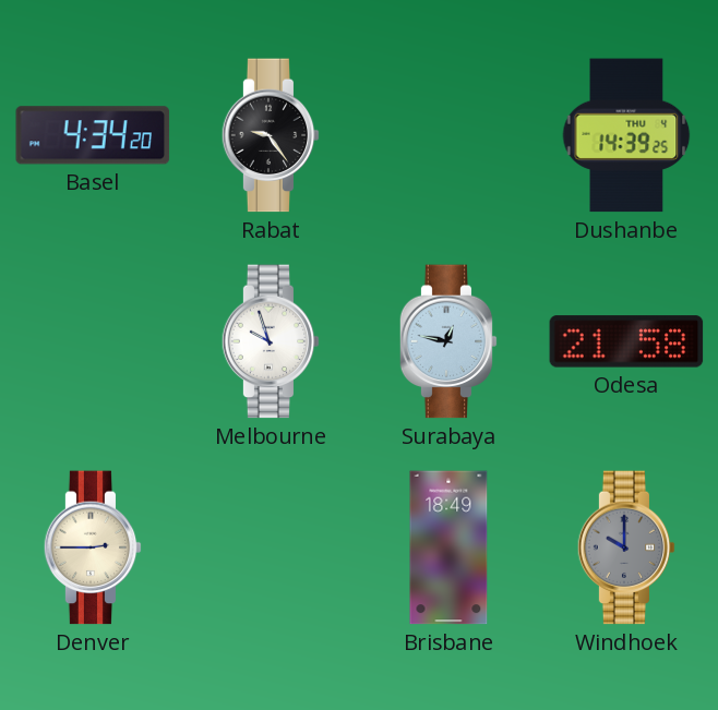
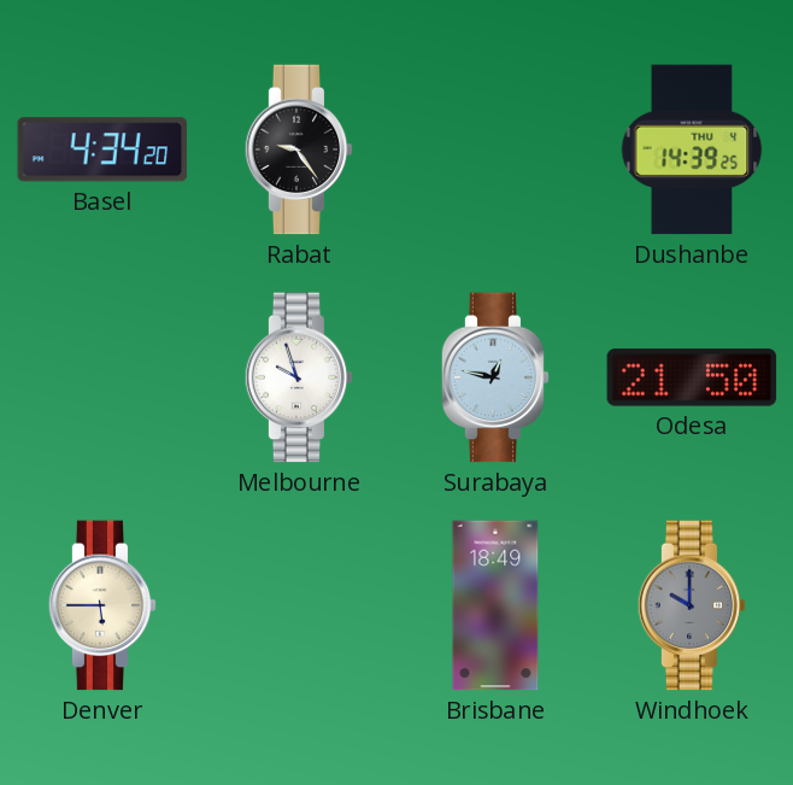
Odesa: 21:58 -> 21:50 (692, 377)
Denver: 2:45 -> 5:45 (102, 605)
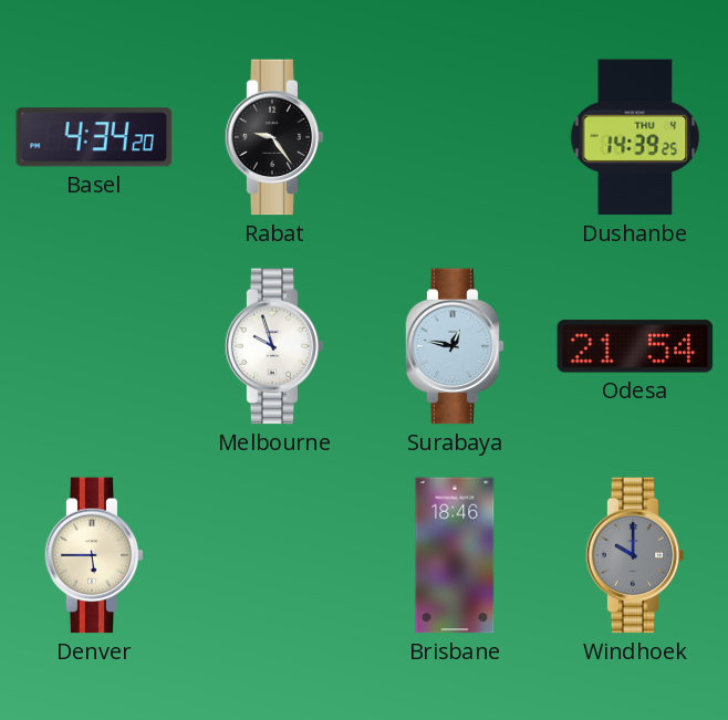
Odesa: 21:50 -> 21:54 (635, 346)
Brisbane: 18:49 -> 18:46 (455, 555)
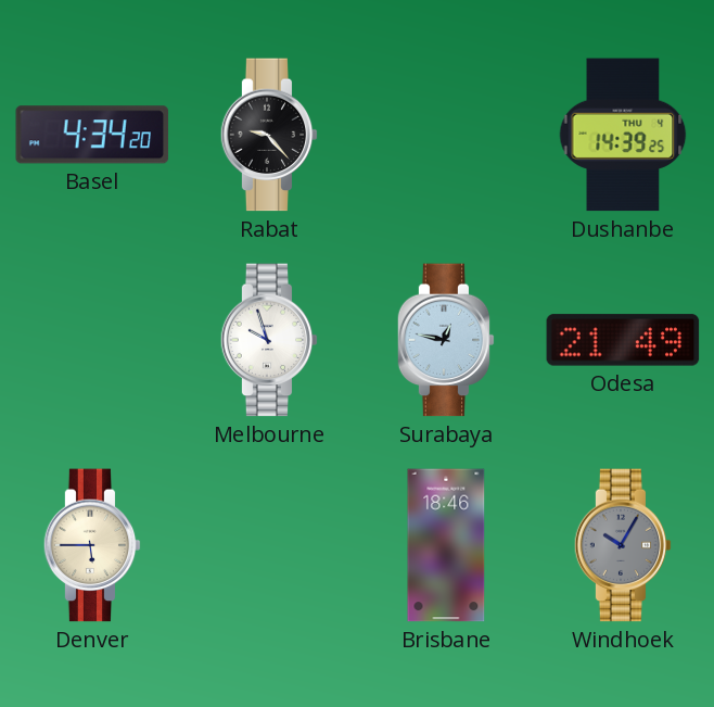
Rabat: 9:24 -> 9:23 (269, 135)
Odesa: 21:54 -> 21:49 (623, 340)
Windhoek: 10:00 -> 10:05 (623, 545)
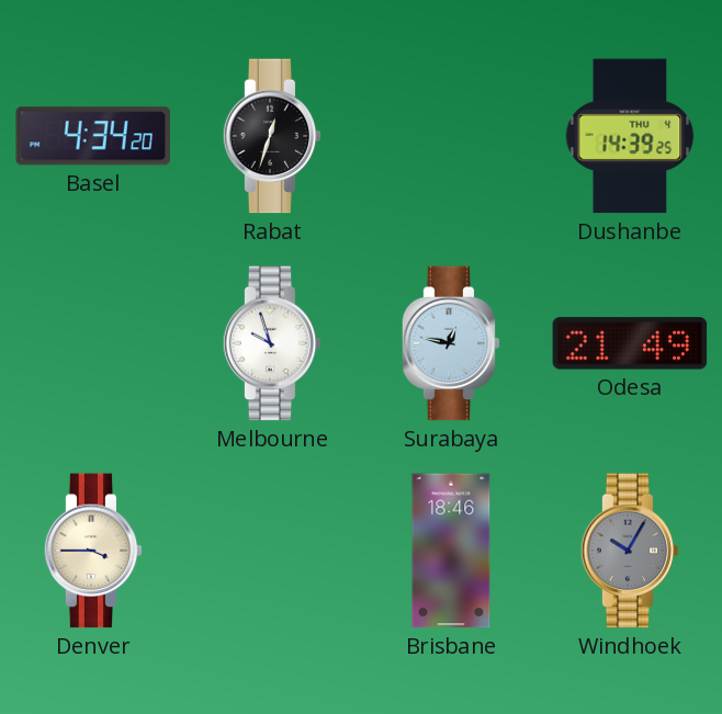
Rabat: 9:23 -> 12:33 (272, 136)
Denver: 5:45 -> 3:45 (93, 551)
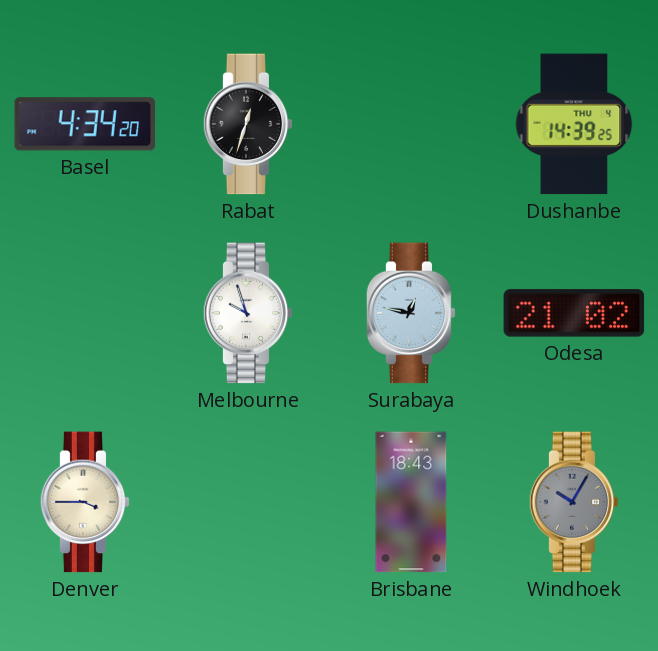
Odesa: 21:49 -> 21:02 (574, 313)
Brisbane: 18:46 -> 18:43 (411, 502)
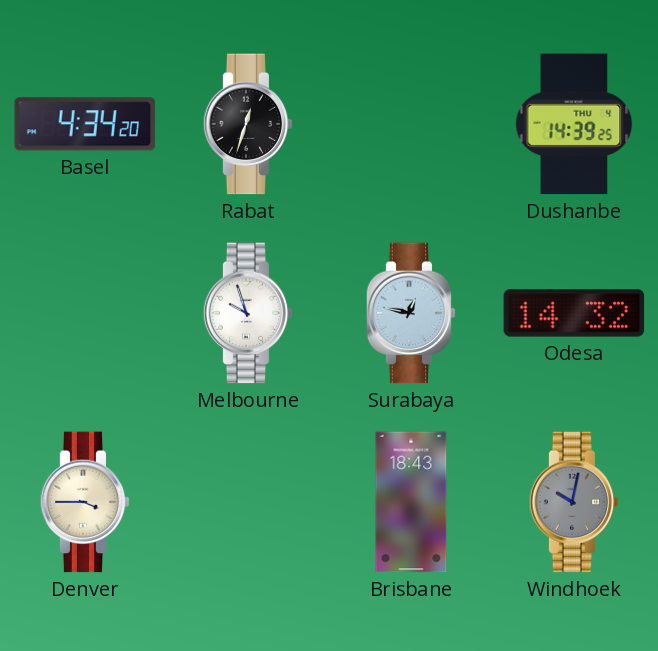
Odesa: 21:02 -> 14:32 (574, 313)
Windhoek: 10:05 -> 10:02 (574, 502)
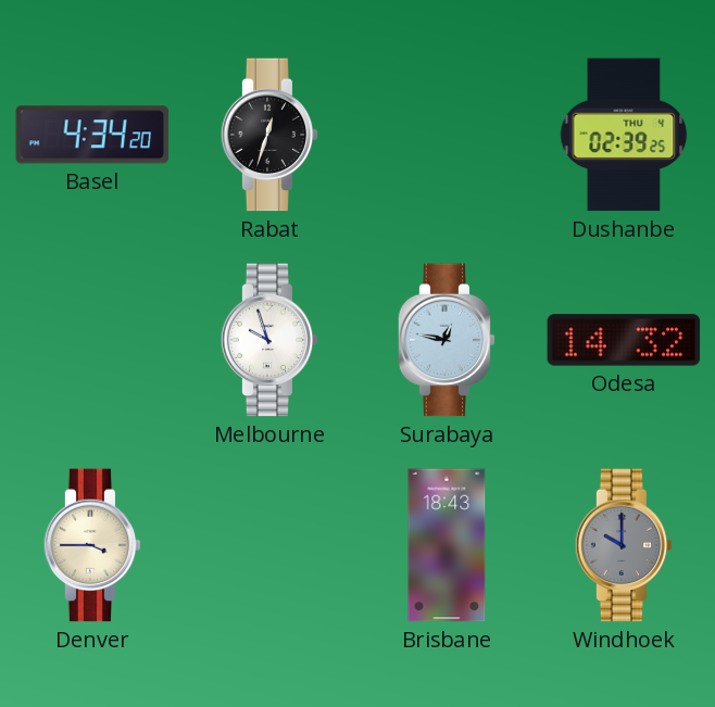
Dushanbe: 14:39 -> 02:39 (624, 135)
Windhoek: 10:02 -> 10:00 (624, 545)
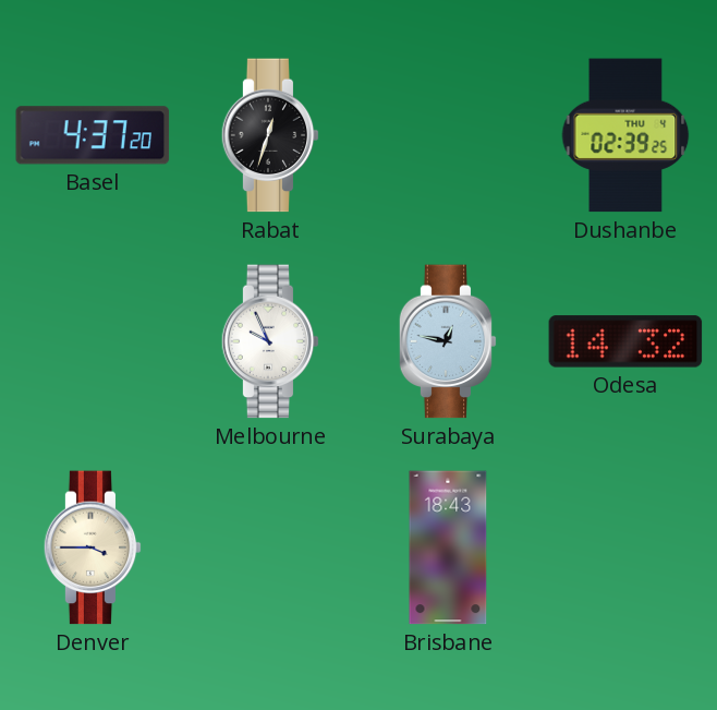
Basel: 4:34 -> 4:37 (93, 135)
Melbourne: 9:57 -> 9:56 (270, 341)
Windhoek: 10:00 -> none (624, 545)
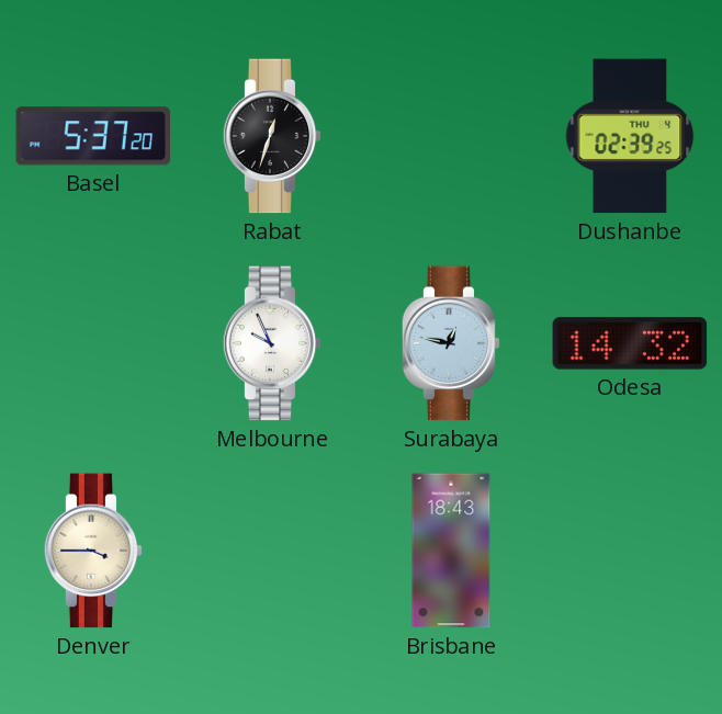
Basel: 4:37 -> 5:37 (93, 136)
